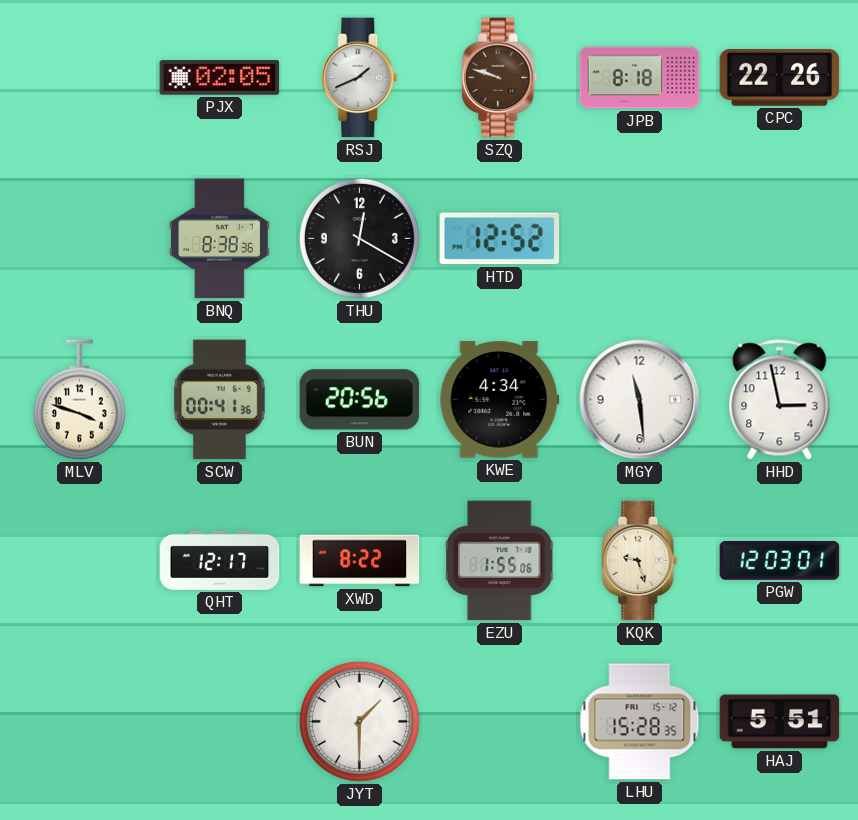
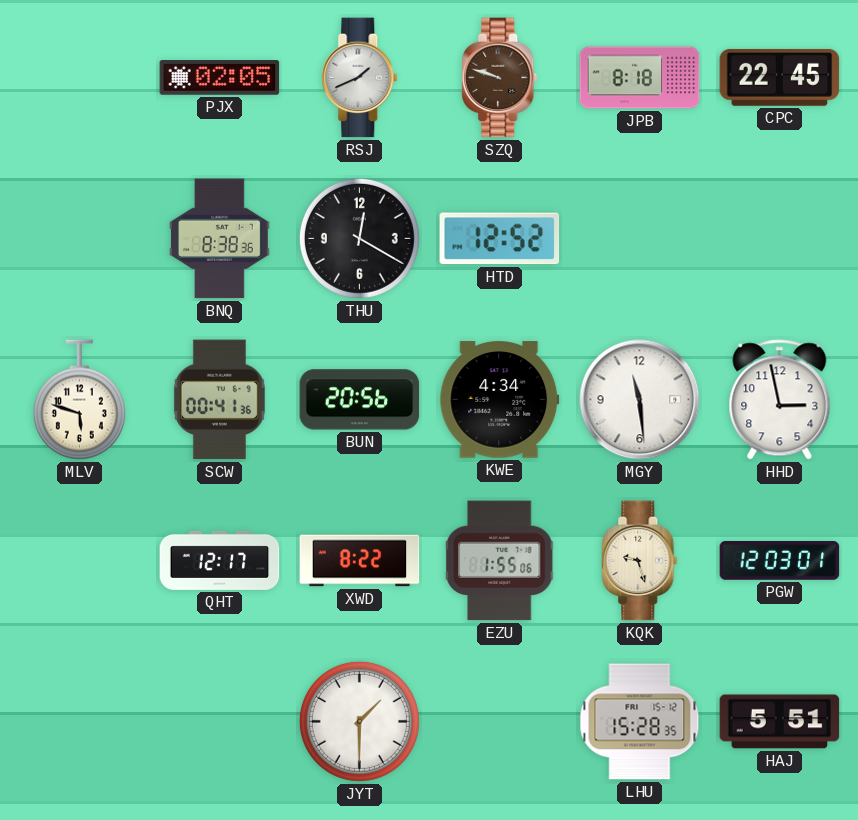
CPC: 22:26 -> 22:45 (780, 77)
MLV: 3:48 -> 5:48 (79, 400)
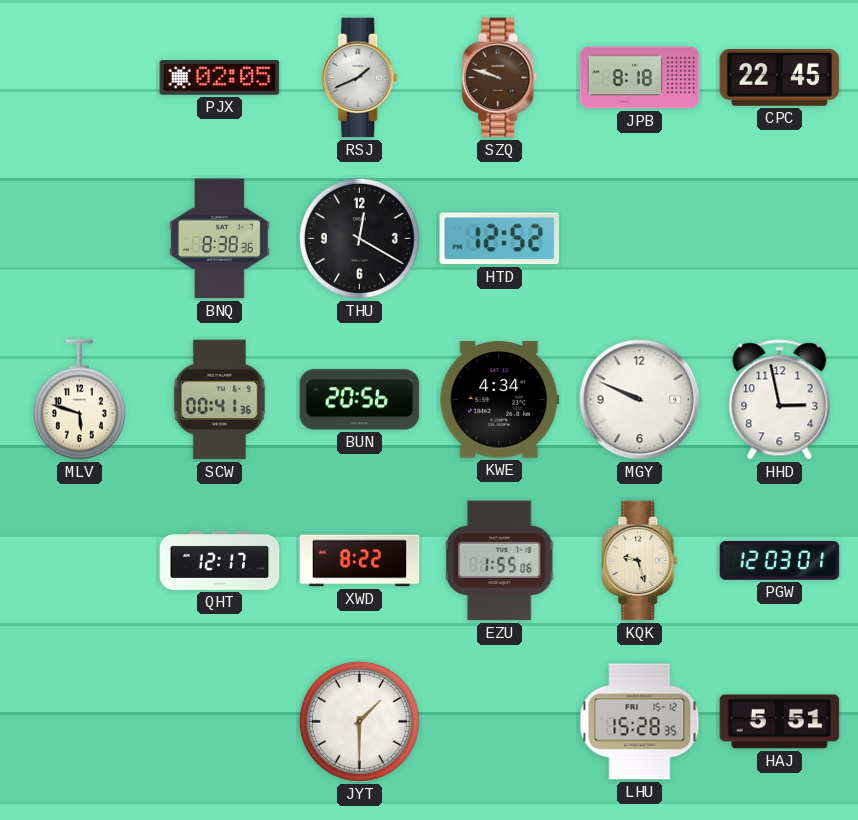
MGY: 11:29 -> 9:49 (640, 400)
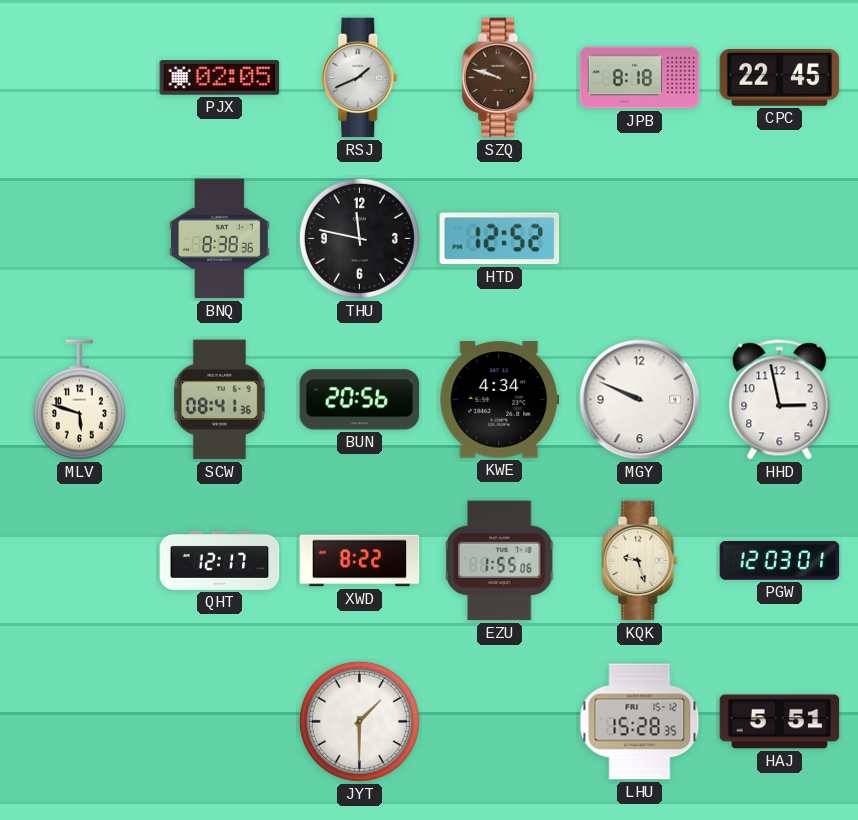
THU: 12:20 -> 11:47 (359, 238)
SCW: 00:41 -> 08:41 (219, 400)
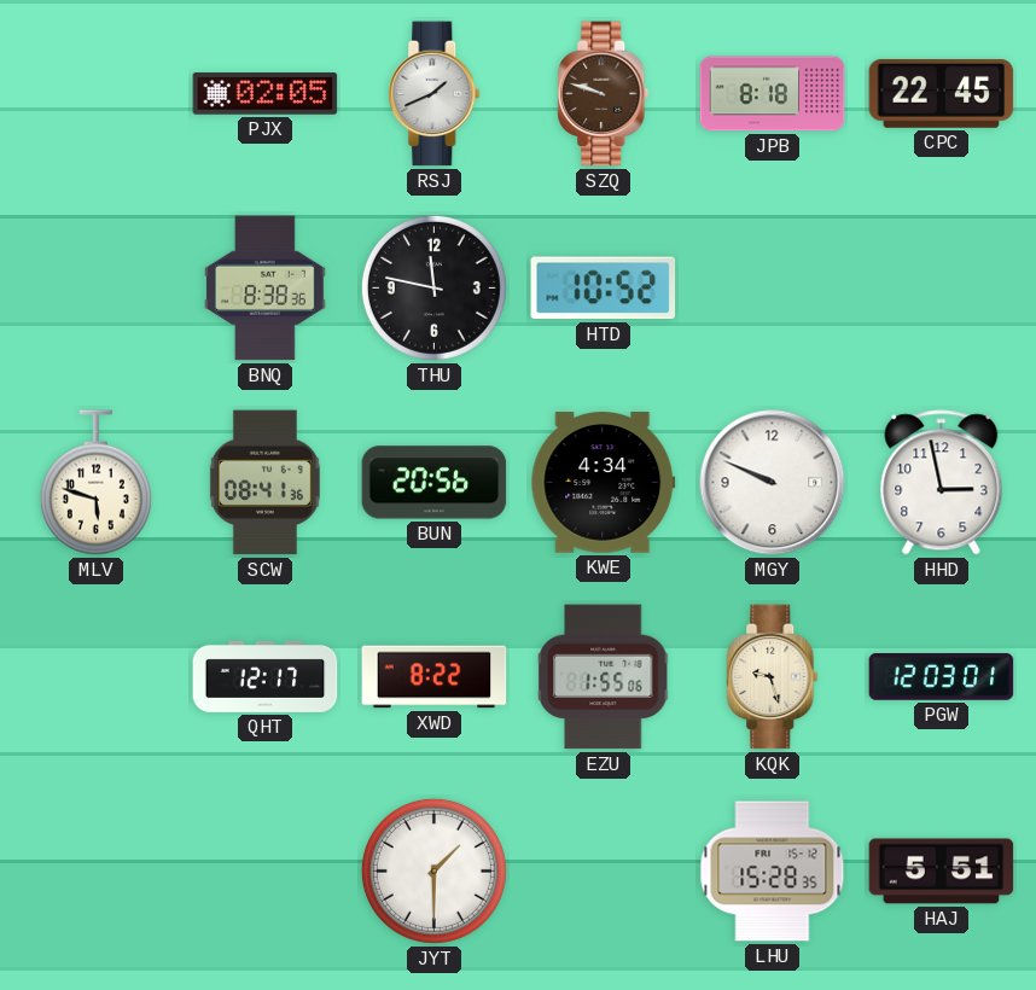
HTD: 12:52 -> 10:52 (604, 289)
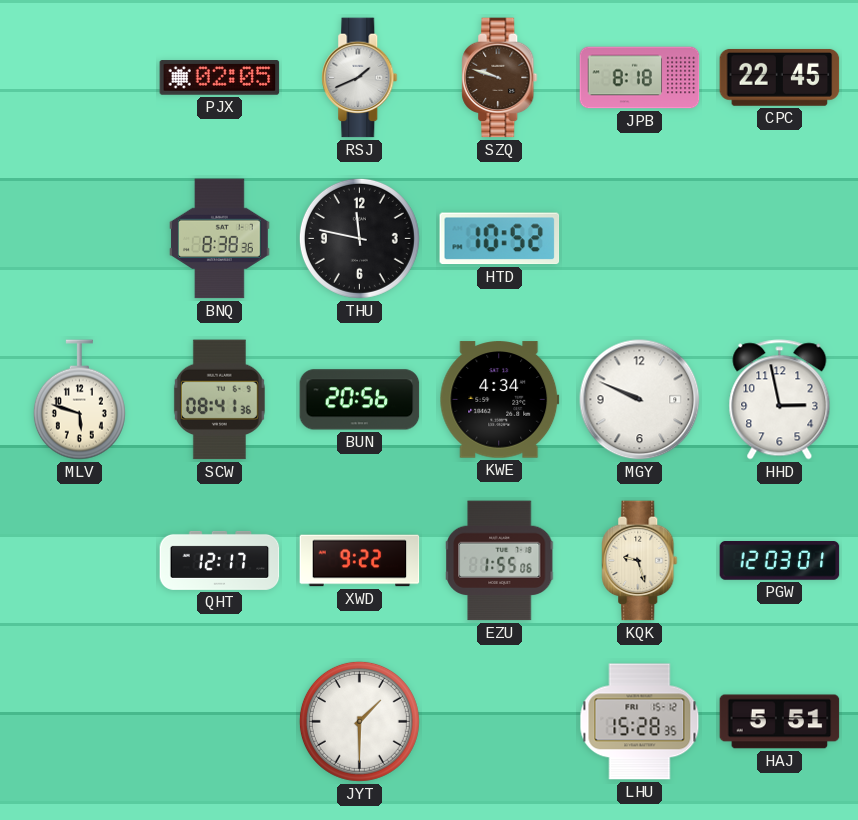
XWD: 8:22 -> 9:22 (360, 561)
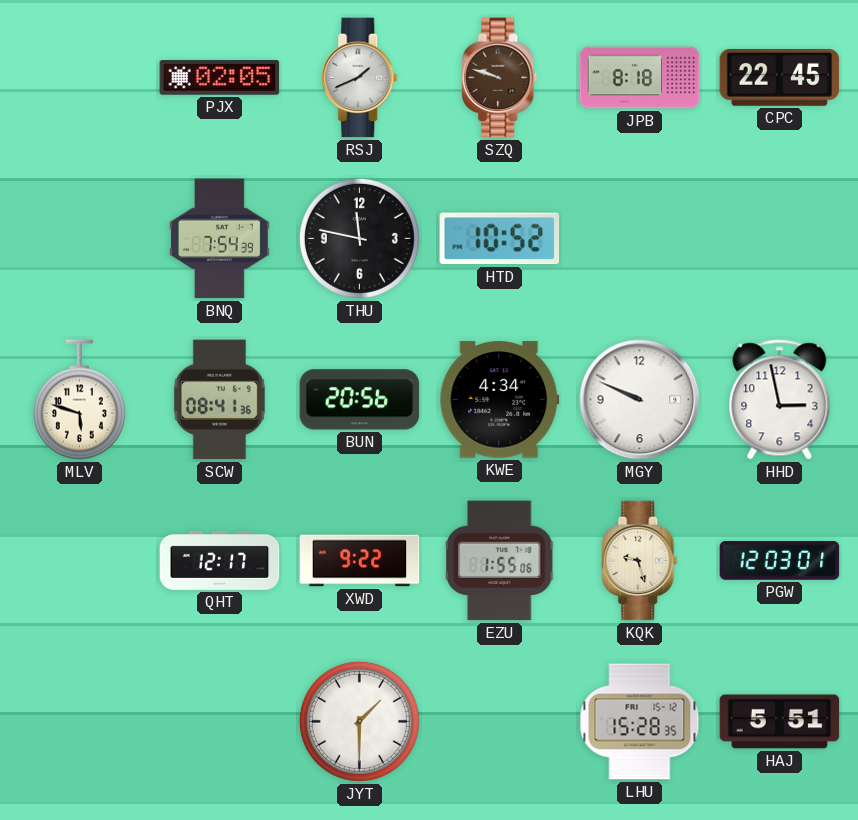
BNQ: 8:38 -> 7:54 (220, 239)
